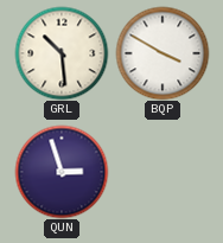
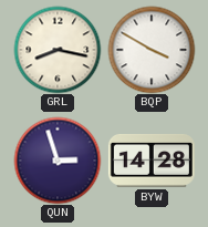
GRL: 10:29 -> 8:17 (58, 50)
BYW: none -> 14:28 (152, 161)
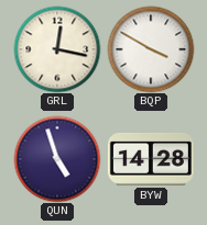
GRL: 8:17 -> 12:17 (57, 49)
QUN: 2:57 -> 4:57 (57, 159)
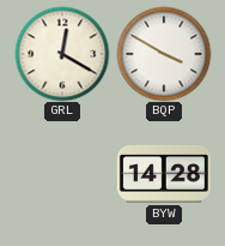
GRL: 12:17 -> 12:20 (62, 54)
QUN: 4:57 -> none (57, 159)
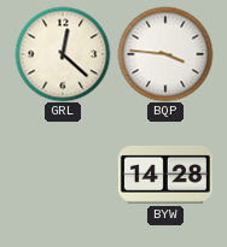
GRL: 12:20 -> 12:22 (63, 54)
BQP: 3:50 -> 3:46 (165, 54)
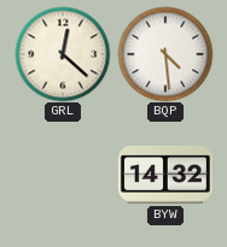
BQP: 3:46 -> 4:29 (165, 54)
BYW: 14:28 -> 14:32 (165, 175)
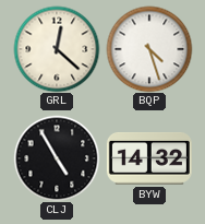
BQP: 4:29 -> 4:27 (149, 49)
CLJ: none -> 4:55 (57, 158)
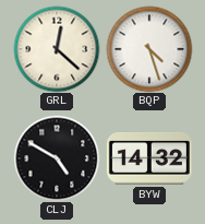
CLJ: 4:55 -> 4:50 (57, 158)
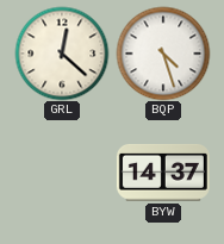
CLJ: 4:50 -> none (57, 158)
BYW: 14:32 -> 14:37 (163, 173)
